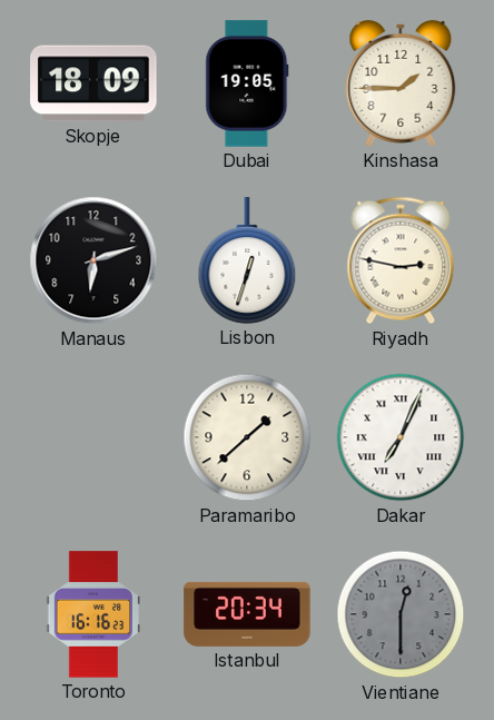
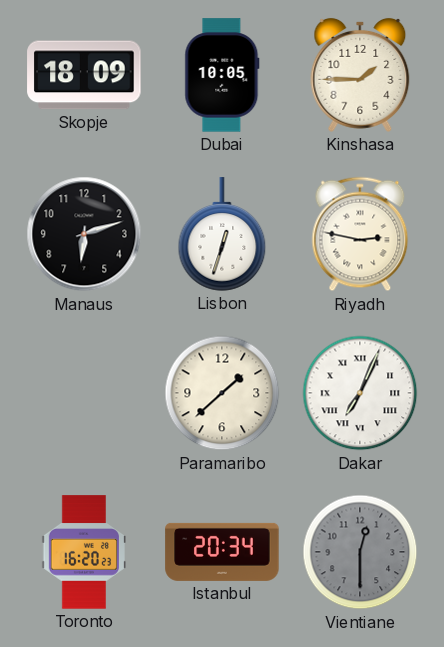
Dubai: 19:05 -> 10:05 (222, 75)
Toronto: 16:16 -> 16:20 (83, 552)
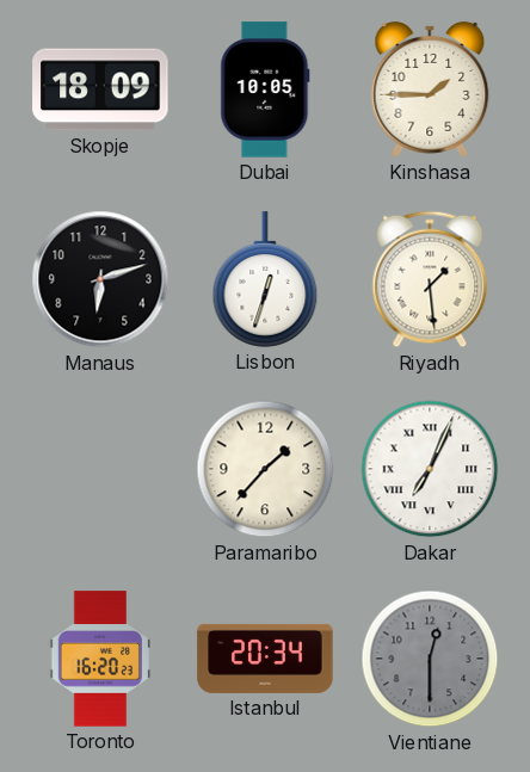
Riyadh: 2:47 -> 1:29 (430, 279)
Paramaribo: 1:38 -> 1:37 (265, 469)
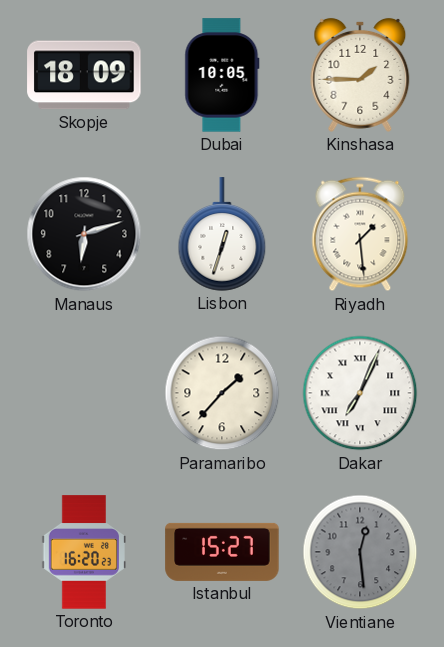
Istanbul: 20:34 -> 15:27 (222, 552)
Vientiane: 12:30 -> 12:29 (360, 552)
